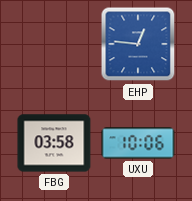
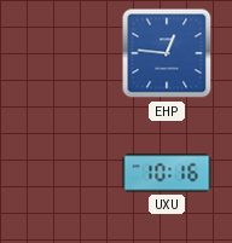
FBG: 03:58 -> none (54, 143)
UXU: 10:06 -> 10:16 (167, 173)
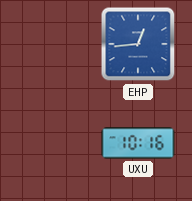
EHP: 12:46 -> 12:44 (138, 44)
